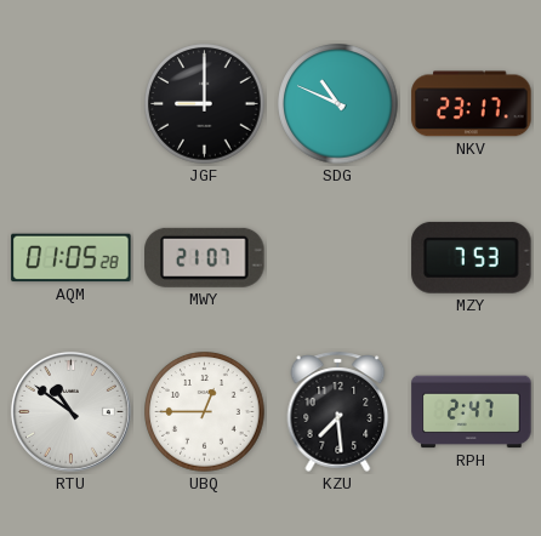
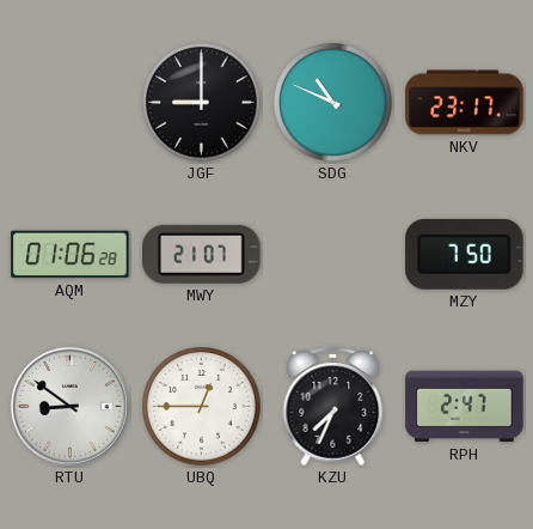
AQM: 01:05 -> 01:06 (71, 255)
MZY: 7:53 -> 7:50 (465, 254)
RTU: 10:51 -> 8:51 (69, 406)
KZU: 7:29 -> 7:34 (333, 406)
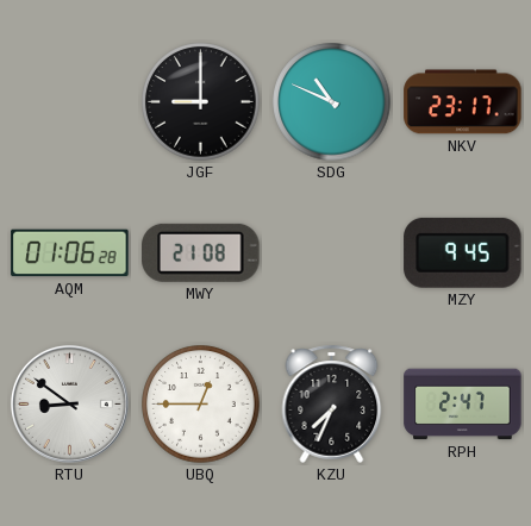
MWY: 21:07 -> 21:08 (201, 252)
MZY: 7:50 -> 9:45 (463, 252)
